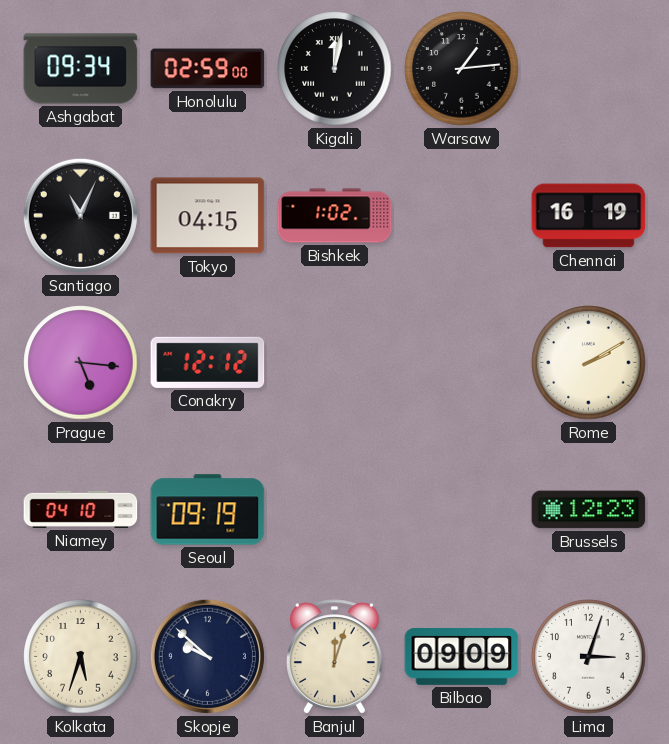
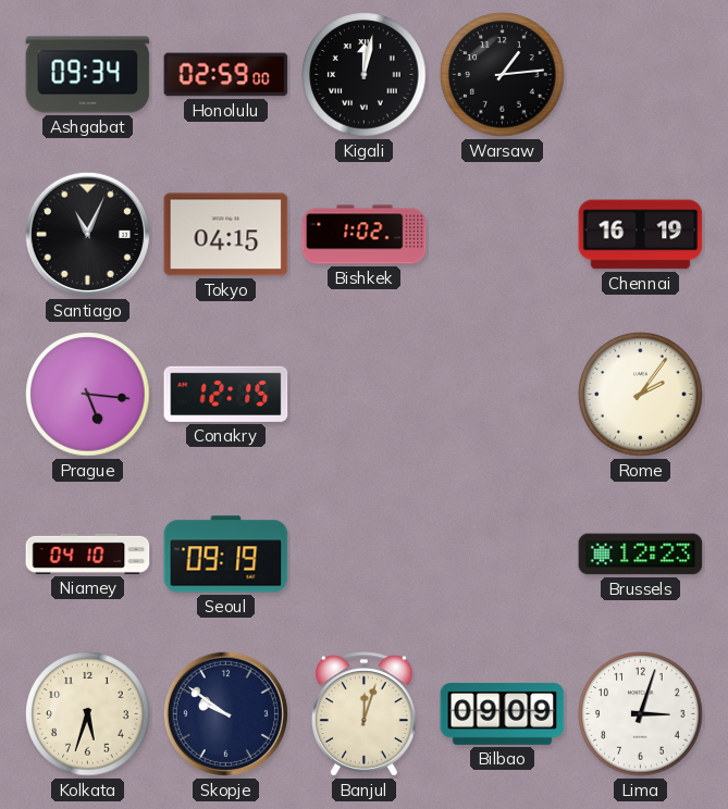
Conakry: 12:12 -> 12:15 (226, 394)
Rome: 2:10 -> 2:06 (641, 395)
Skopje: 9:52 -> 9:51 (225, 713)
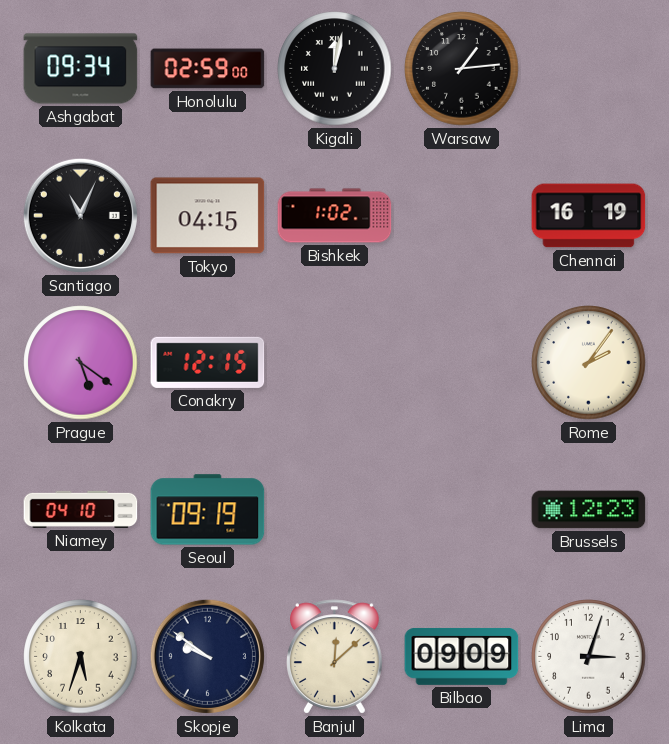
Prague: 5:16 -> 5:21 (81, 363)
Banjul: 12:03 -> 12:08 (335, 657)
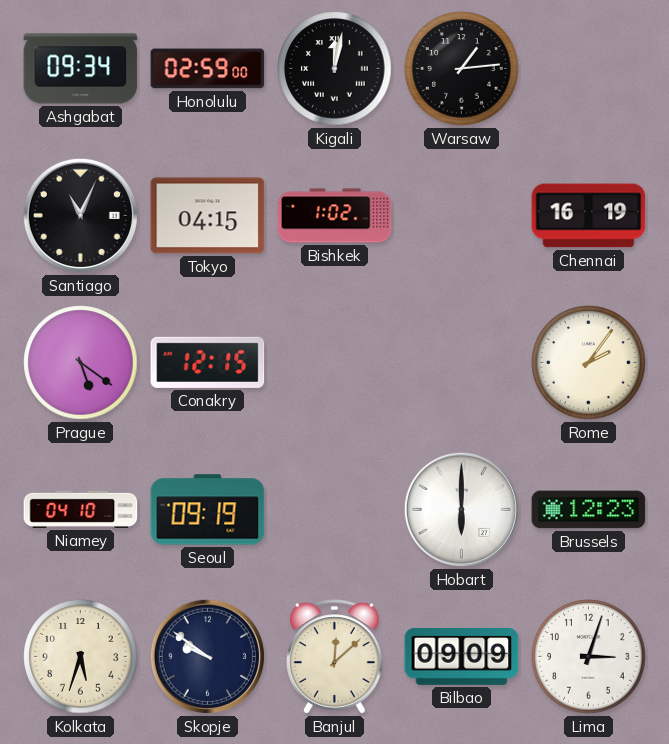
Hobart: none -> 6:00 (461, 509)
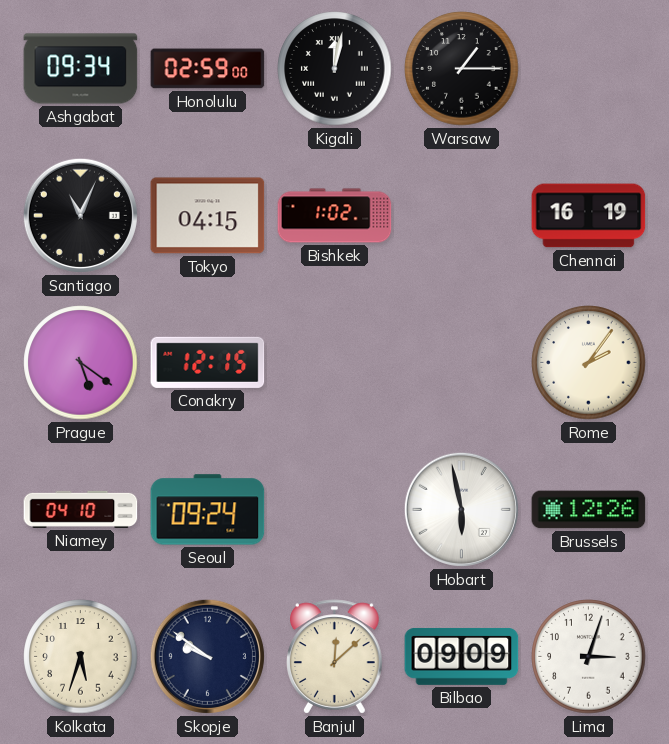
Warsaw: 1:14 -> 1:15 (462, 69)
Seoul: 09:19 -> 09:24 (208, 510)
Hobart: 6:00 -> 5:58 (461, 509)
Brussels: 12:23 -> 12:26 (589, 510)
